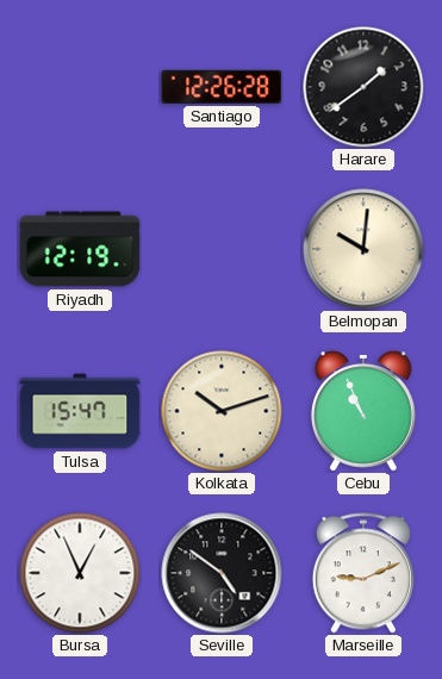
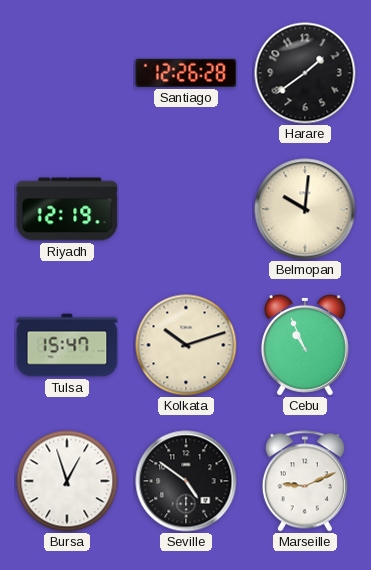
Bursa: 12:56 -> 12:57 (67, 481)
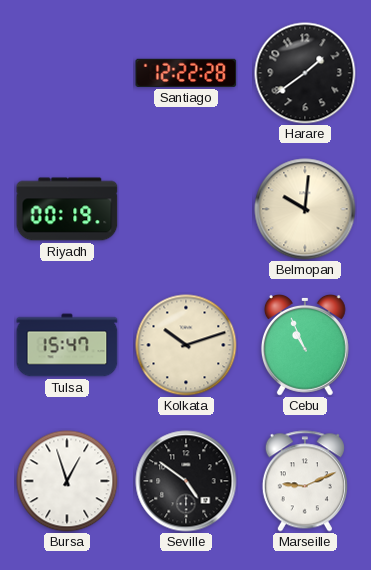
Santiago: 12:26 -> 12:22 (186, 73)
Riyadh: 12:19 -> 00:19 (67, 209)
